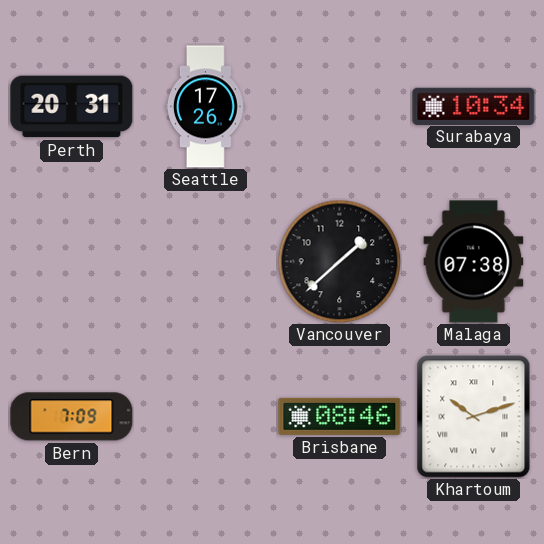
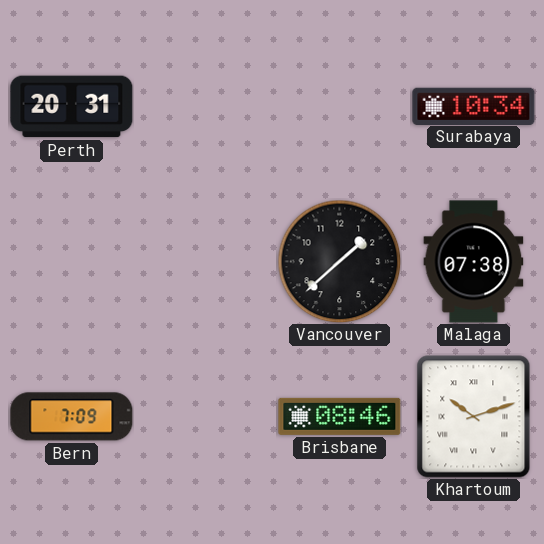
Seattle: 17:26 -> none (205, 107)
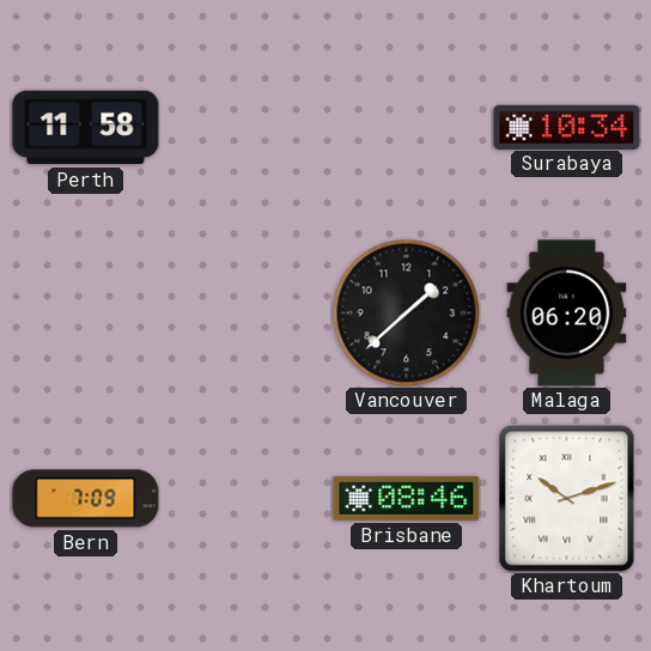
Perth: 20:31 -> 11:58 (86, 128)
Malaga: 07:38 -> 06:20 (567, 314)
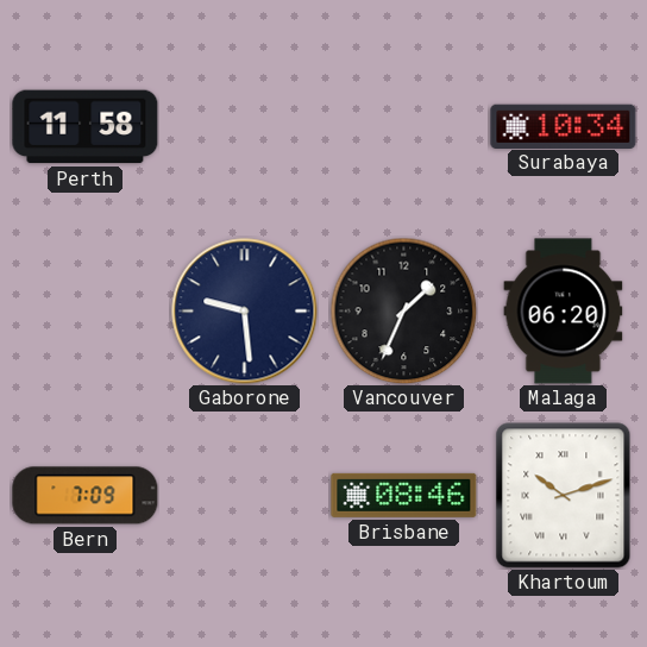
Gaborone: none -> 9:29 (245, 312)
Vancouver: 1:38 -> 1:34 (403, 310)
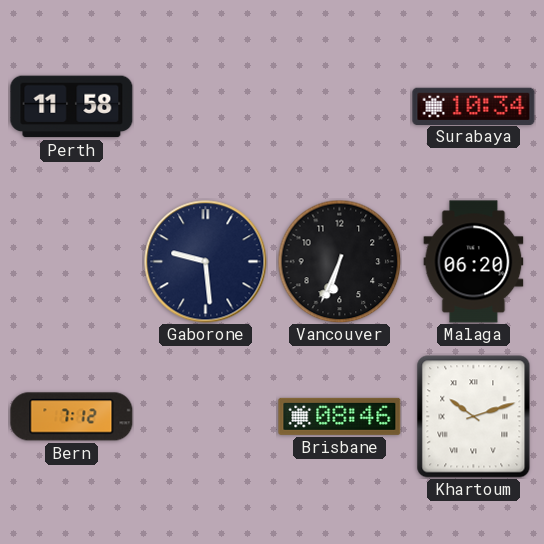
Vancouver: 1:34 -> 6:34 (339, 261)
Bern: 7:09 -> 7:12 (72, 417)
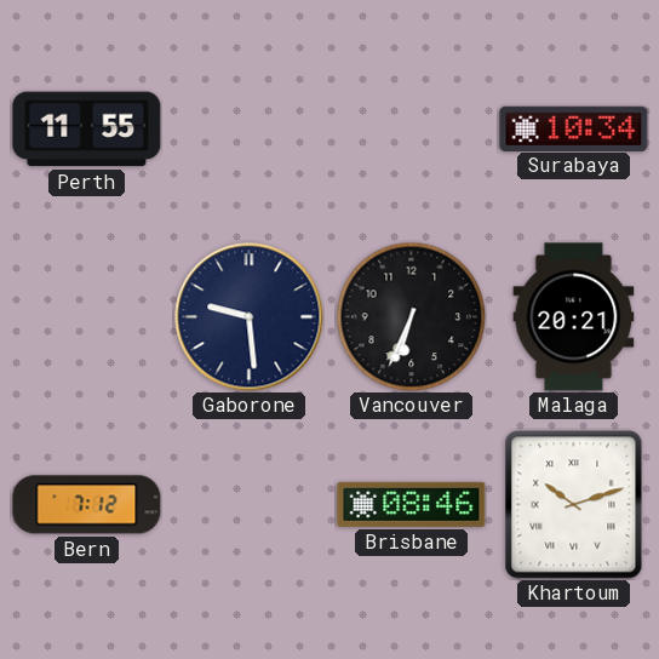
Perth: 11:58 -> 11:55 (87, 130)
Malaga: 06:20 -> 20:21 (574, 317)
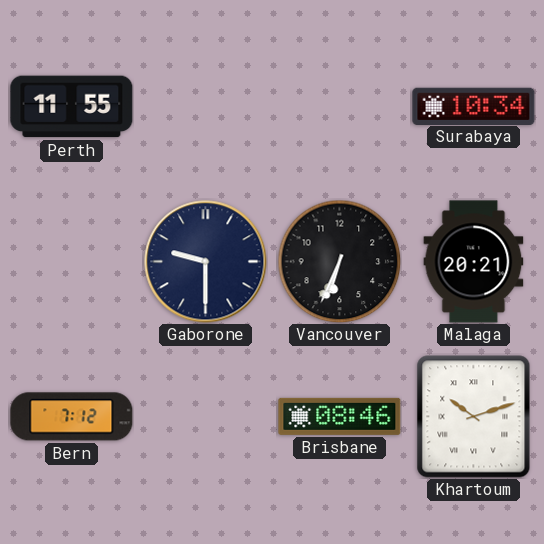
Gaborone: 9:29 -> 9:30 (206, 262)
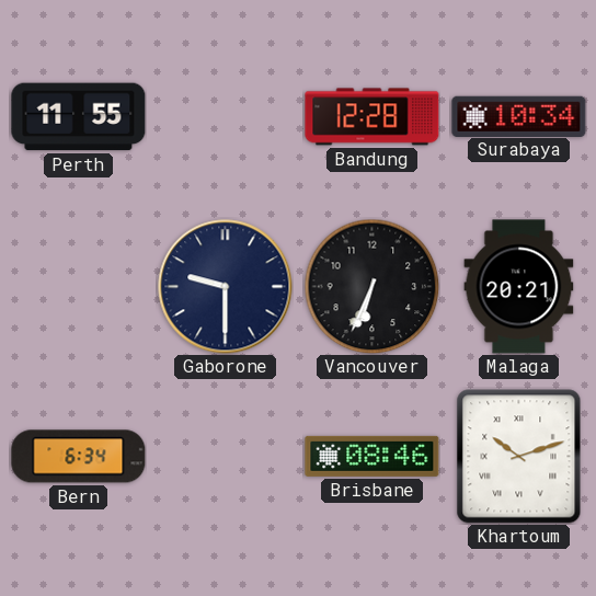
Bandung: none -> 12:28 (373, 117)
Bern: 7:12 -> 6:34 (79, 457)
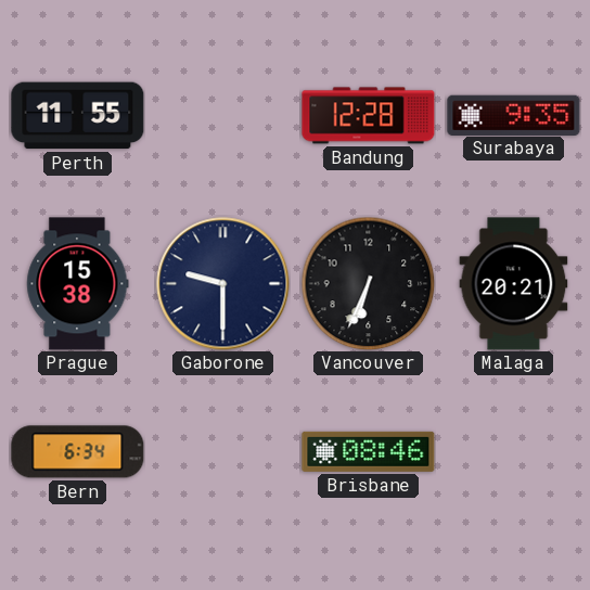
Surabaya: 10:34 -> 9:35 (514, 115)
Prague: none -> 15:38 (78, 284)
Khartoum: 10:12 -> none (519, 457)
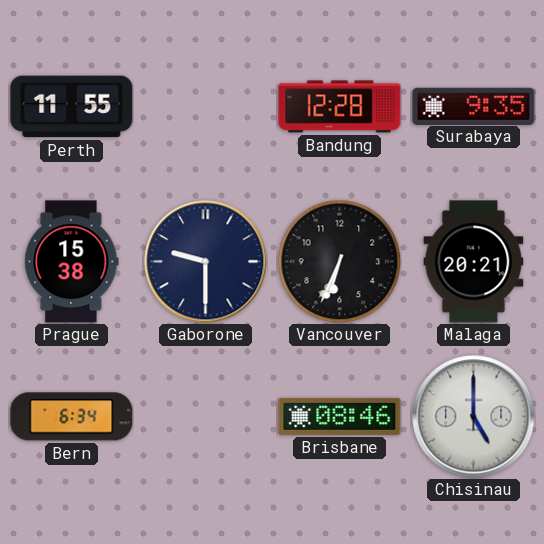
Chisinau: none -> 5:00 (474, 417)
